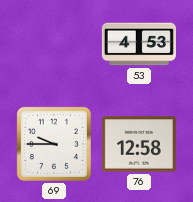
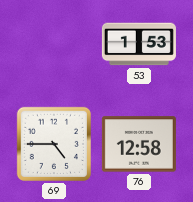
53: 4:53 -> 1:53 (139, 44)
69: 9:45 -> 4:45 (54, 144)
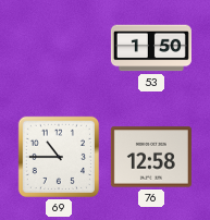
53: 1:53 -> 1:50 (151, 48)
69: 4:45 -> 10:45 (59, 157)
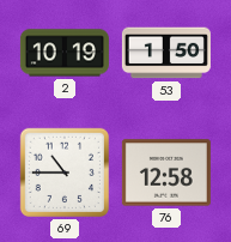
2: none -> 10:19 (65, 53)
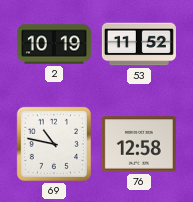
53: 1:50 -> 11:52 (139, 44)
69: 10:45 -> 10:47 (54, 144)
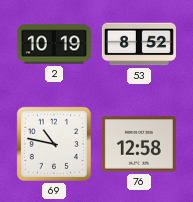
53: 11:52 -> 8:52 (139, 44)
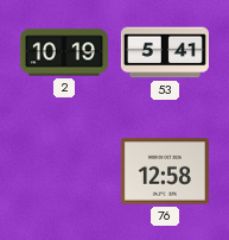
53: 8:52 -> 5:41 (165, 52)
69: 10:47 -> none (54, 144)
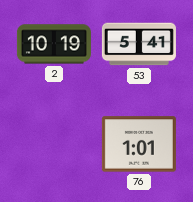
76: 12:58 -> 1:01 (139, 144)
